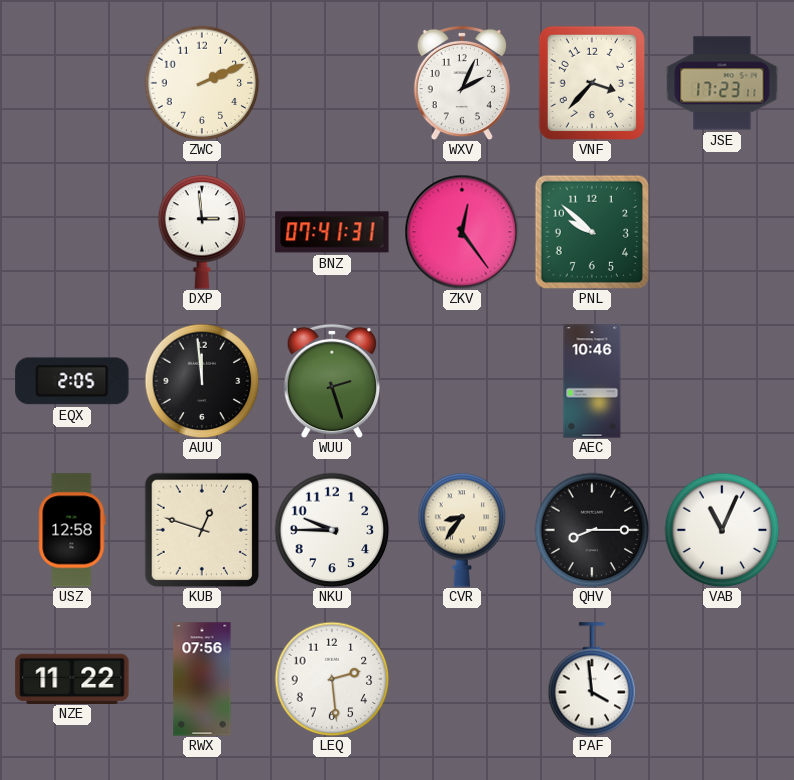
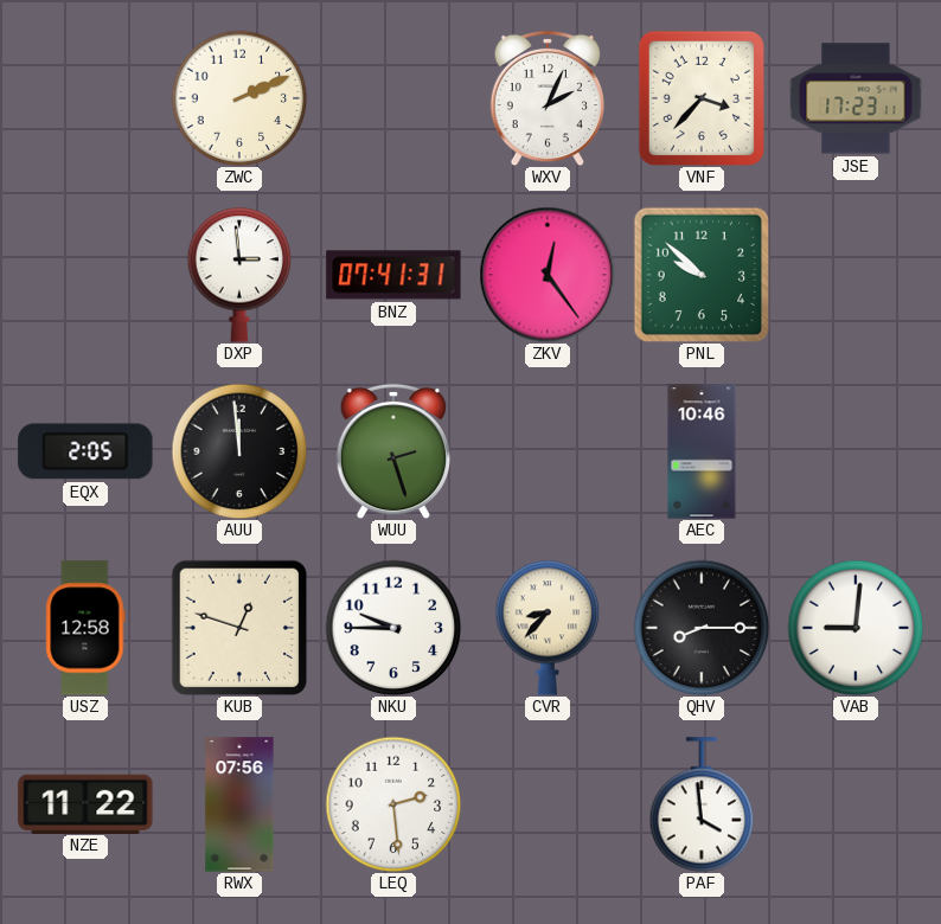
CVR: 8:36 -> 8:37 (548, 628)
VAB: 11:04 -> 9:01 (856, 628)
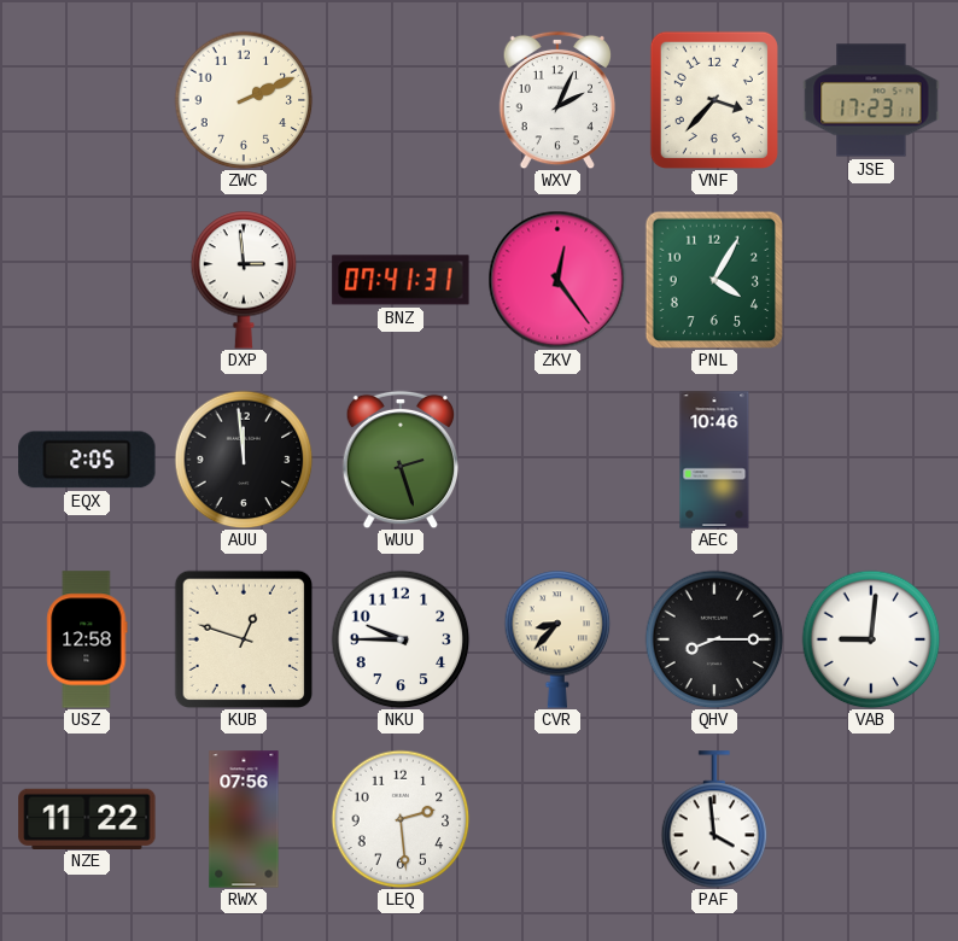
PNL: 9:52 -> 4:05 (714, 280)
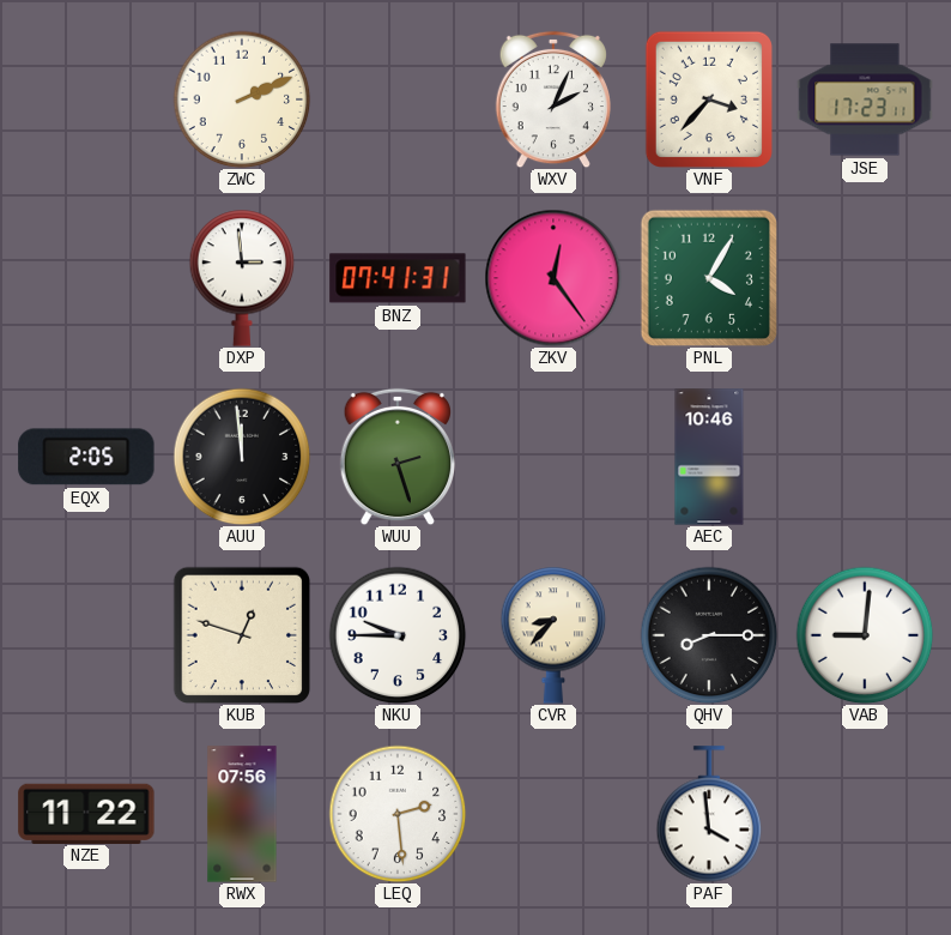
USZ: 12:58 -> none (87, 639)
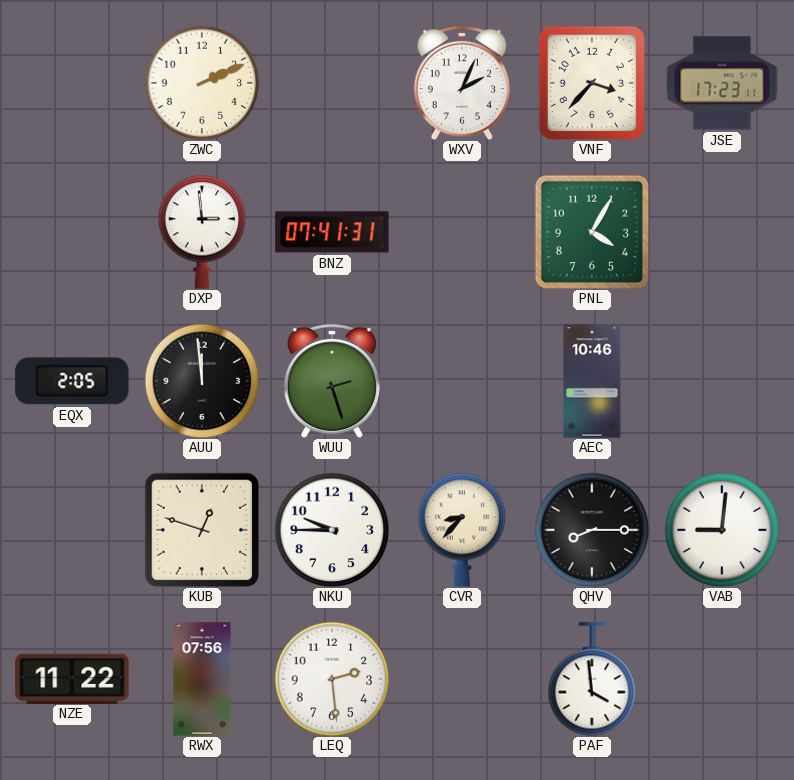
ZKV: 12:24 -> none (553, 278)
